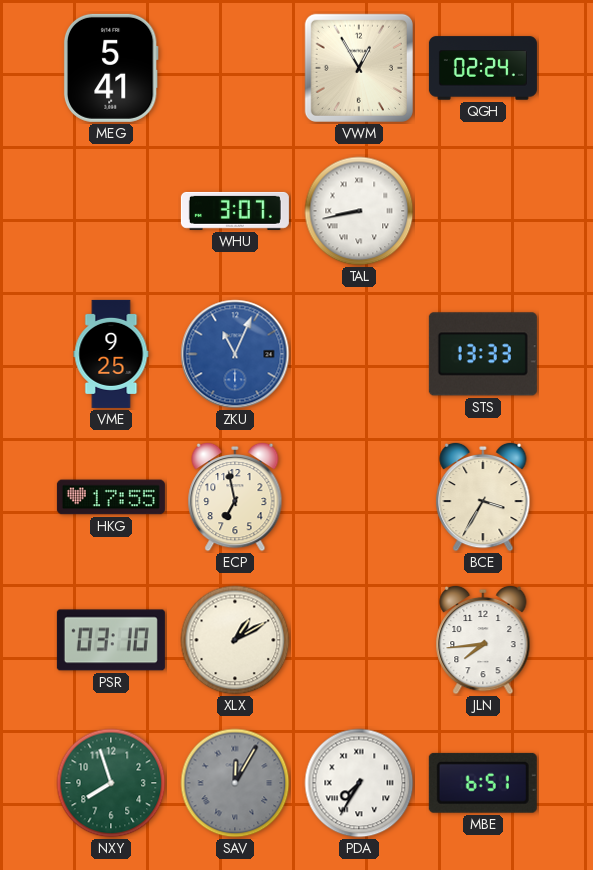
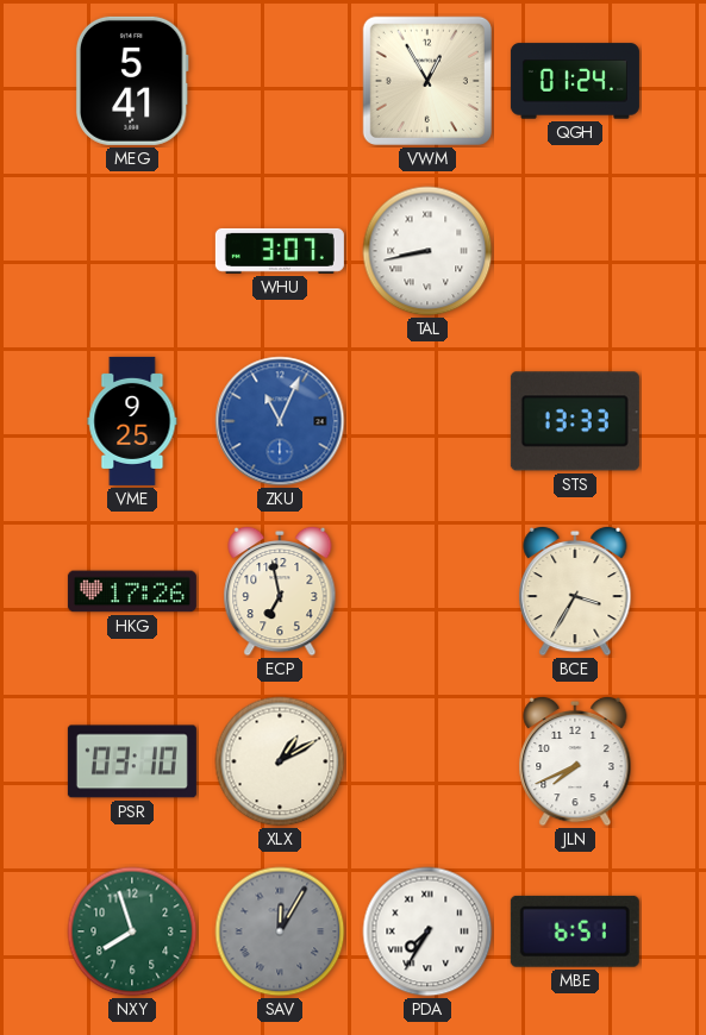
QGH: 02:24 -> 01:24 (575, 81)
HKG: 17:55 -> 17:26 (132, 591)
JLN: 7:44 -> 7:41 (575, 761)
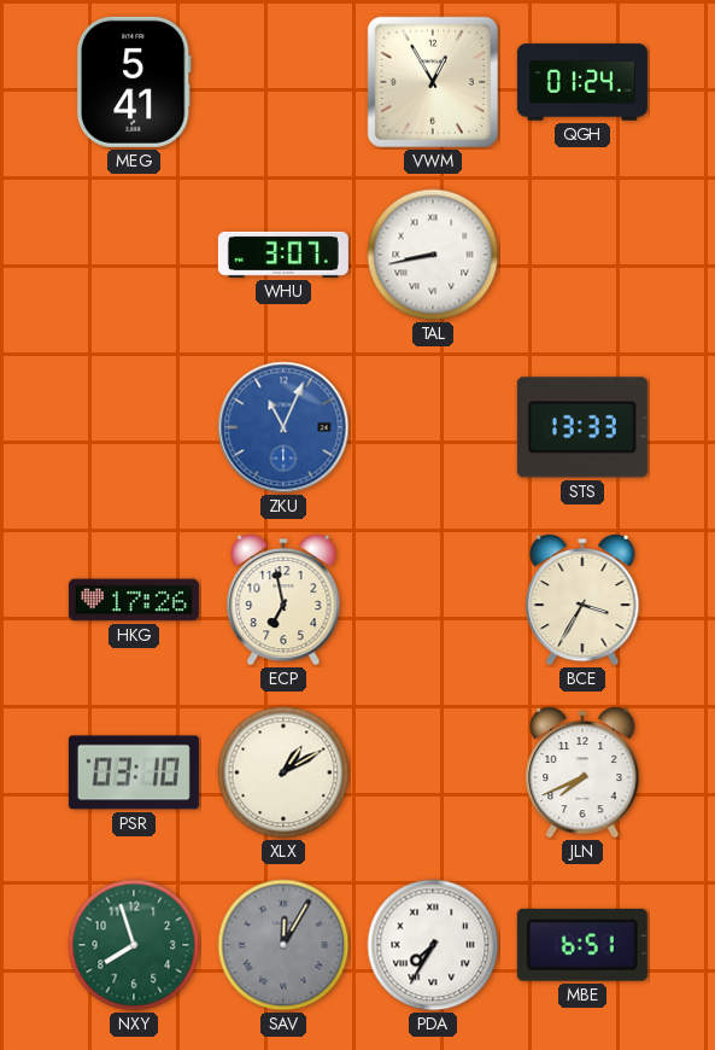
VME: 9:25 -> none (132, 421)
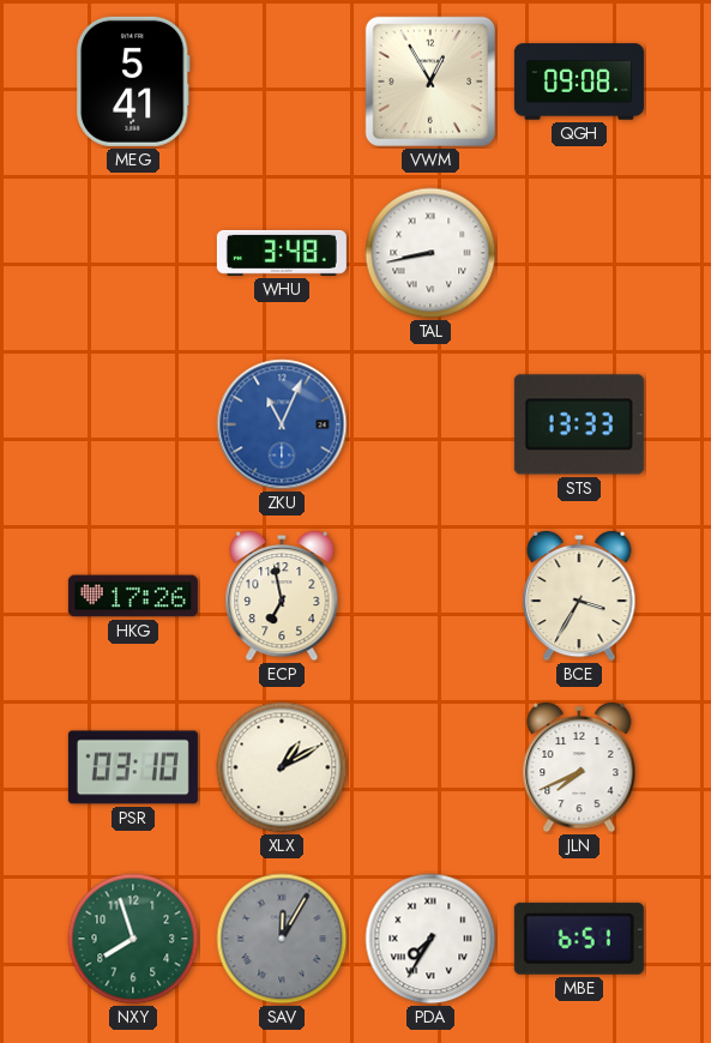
QGH: 01:24 -> 09:08 (579, 82)
WHU: 3:07 -> 3:48 (282, 253)
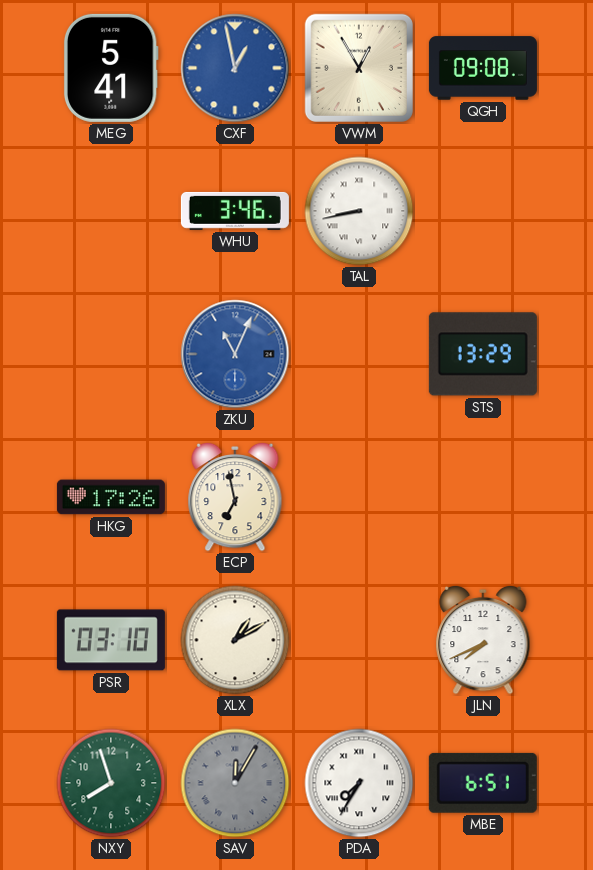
CXF: none -> 12:58 (235, 68)
WHU: 3:48 -> 3:46 (235, 211)
STS: 13:33 -> 13:29 (483, 354)
BCE: 3:35 -> none (579, 596)
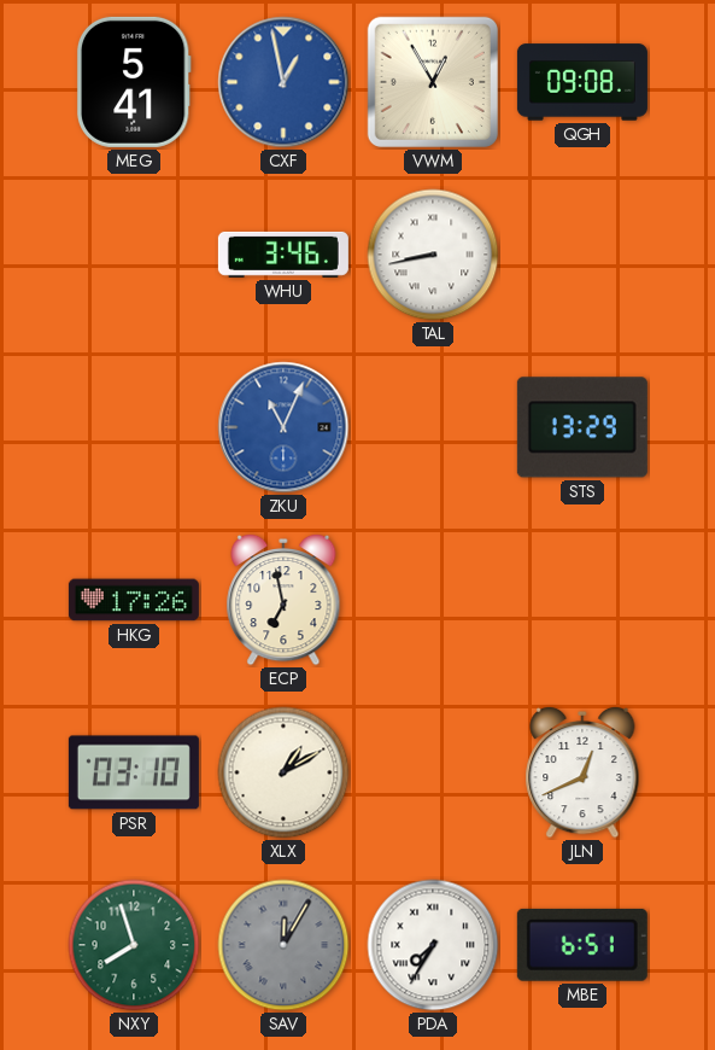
JLN: 7:41 -> 12:41 (582, 772)
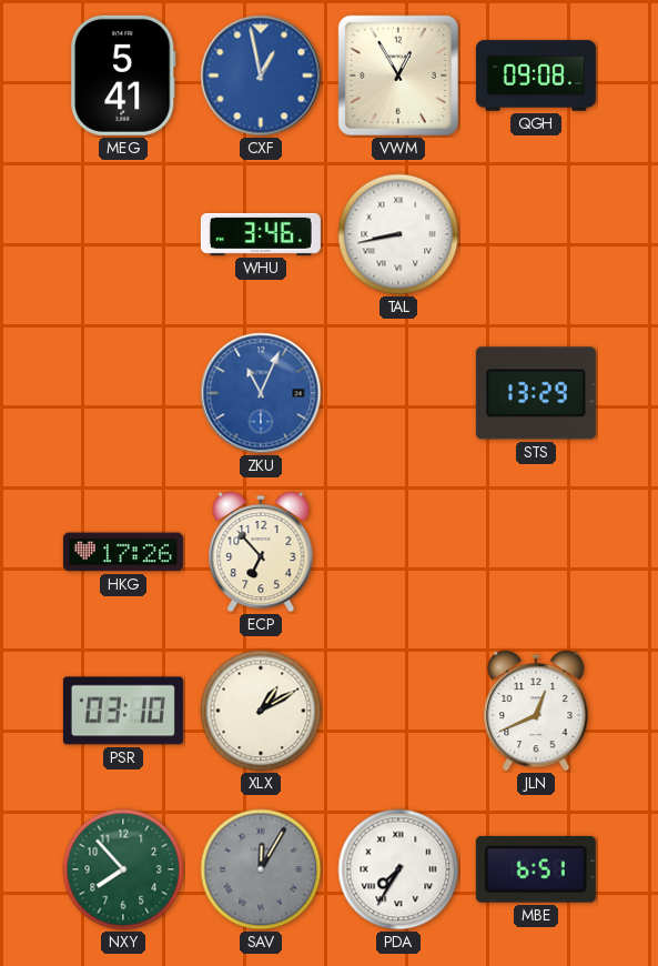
ECP: 6:58 -> 6:53 (261, 552)
NXY: 7:57 -> 7:53 (123, 869)
